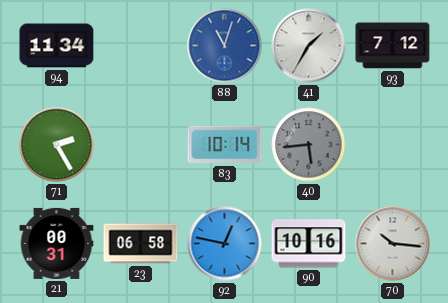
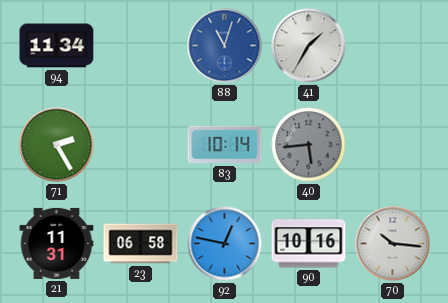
93: 7:12 -> none (393, 46)
21: 00:31 -> 11:31 (57, 243)
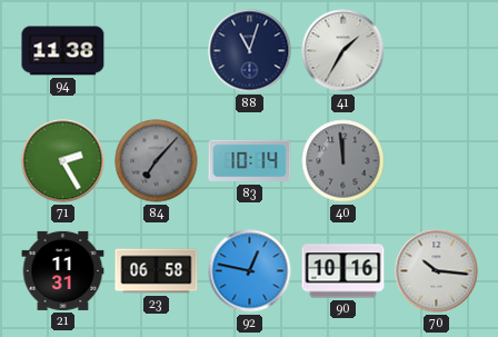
94: 11:34 -> 11:38 (63, 51)
88 dial: blue -> navy (250, 51)
84: none -> 7:07 (157, 161)
40: 5:44 -> 11:59 (343, 161)
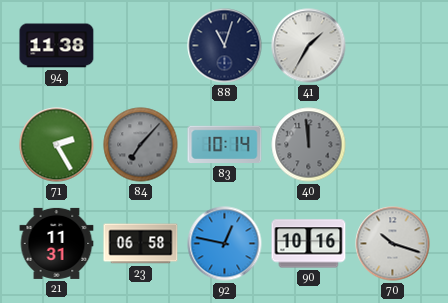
70: 10:16 -> 10:18 (393, 244)
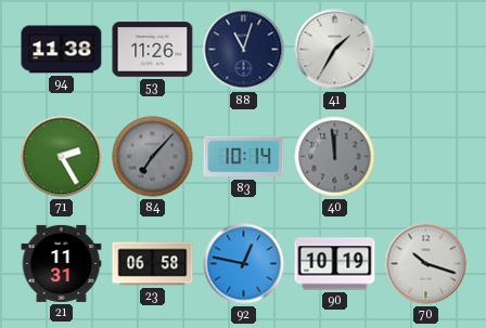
53: none -> 11:26 (153, 50)
90: 10:16 -> 10:19 (335, 264)
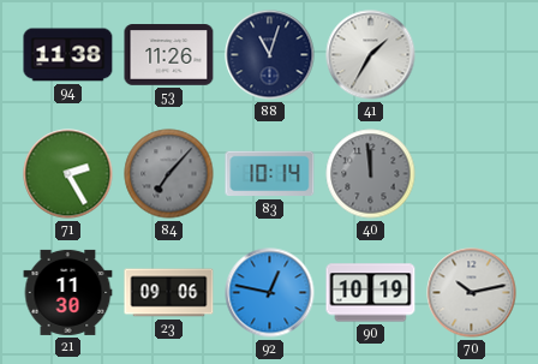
21: 11:31 -> 11:30 (68, 292)
23: 06:58 -> 09:06 (169, 293)
70: 10:18 -> 10:13 (472, 293)
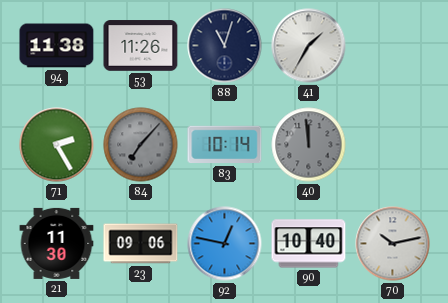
90: 10:19 -> 10:40 (309, 244)
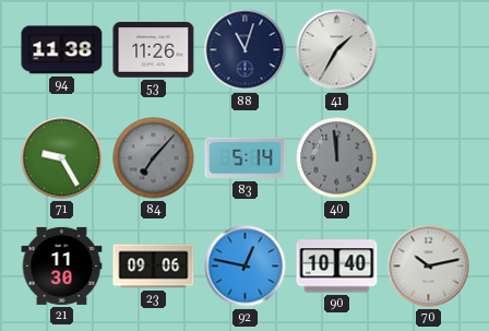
71: 2:25 -> 9:25 (62, 158)
83: 10:14 -> 5:14 (246, 158)
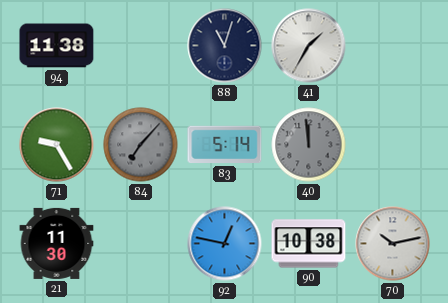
53: 11:26 -> none (154, 50)
23: 09:06 -> none (154, 267)
90: 10:40 -> 10:38 (309, 244)
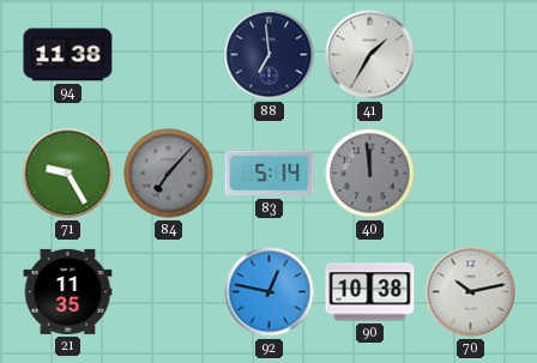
88: 11:03 -> 6:59 (270, 55)
21: 11:30 -> 11:35 (68, 291)
